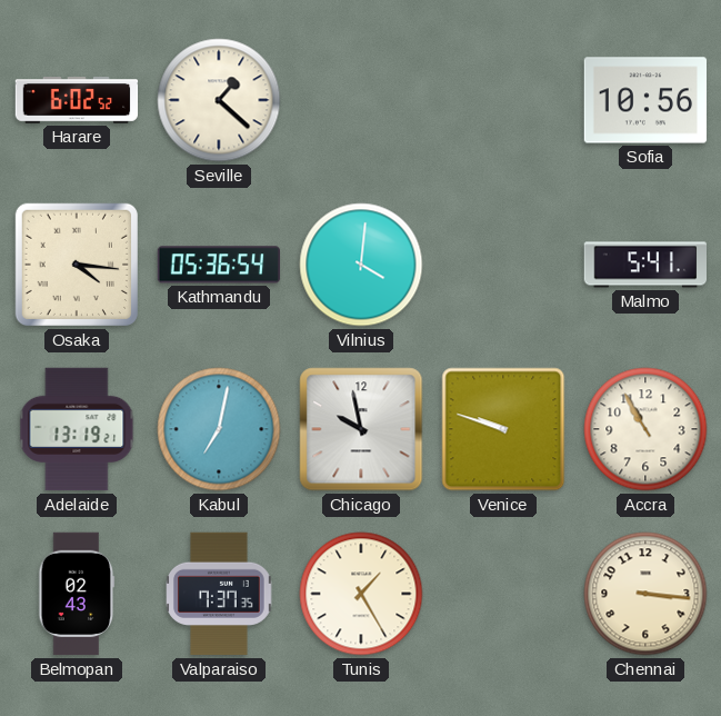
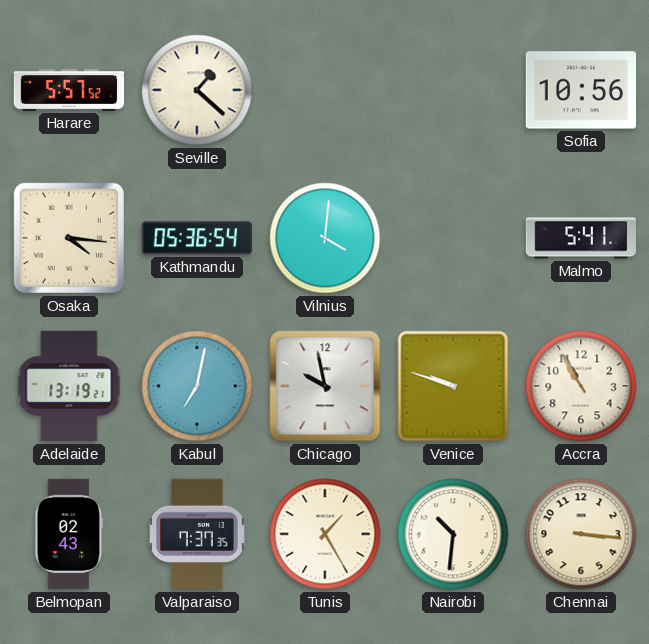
Harare: 6:02 -> 5:57 (69, 90)
Nairobi: none -> 10:31 (453, 534)
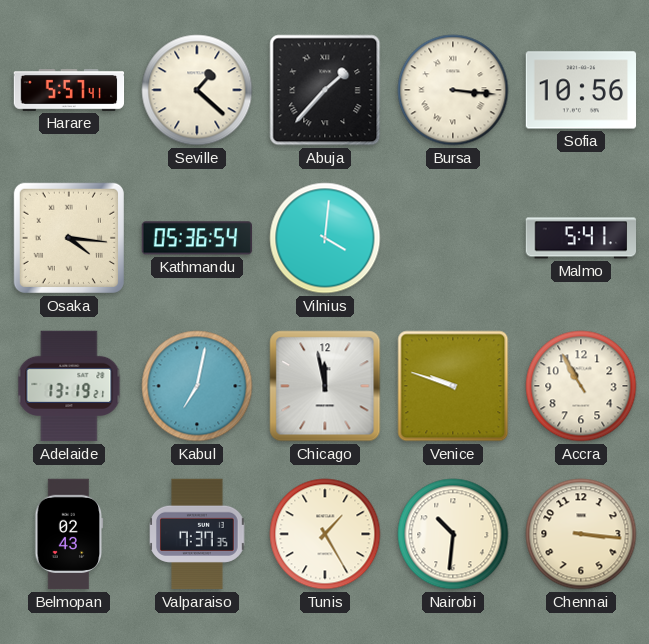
Harare: 5:57:52 -> 5:57:41 (69, 90)
Abuja: none -> 1:37 (325, 90)
Bursa: none -> 3:16 (453, 90)
Chicago: 9:58 -> 11:58 (325, 386)
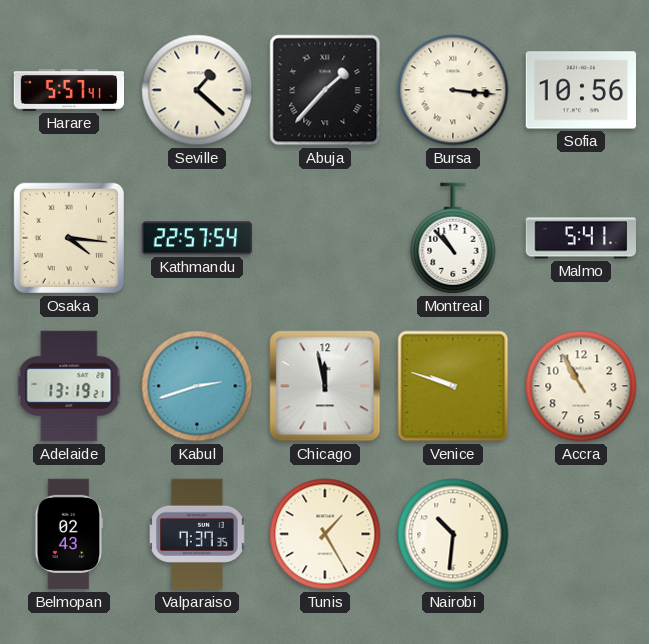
Kathmandu: 05:36 -> 22:57 (196, 238)
Vilnius: 4:01 -> none (325, 238)
Montreal: none -> 10:53 (453, 238)
Kabul: 7:02 -> 2:42 (197, 386)
Chennai: 3:16 -> none (581, 534)
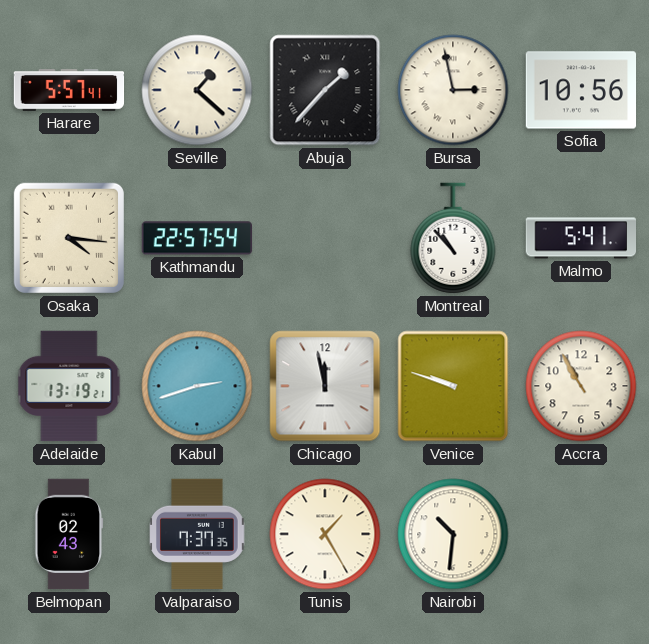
Bursa: 3:16 -> 2:58 (453, 90)
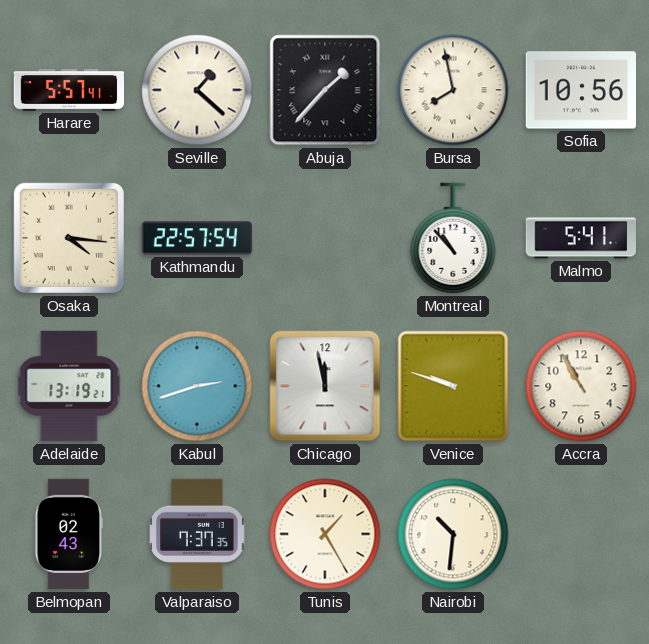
Bursa: 2:58 -> 7:58 (453, 90)
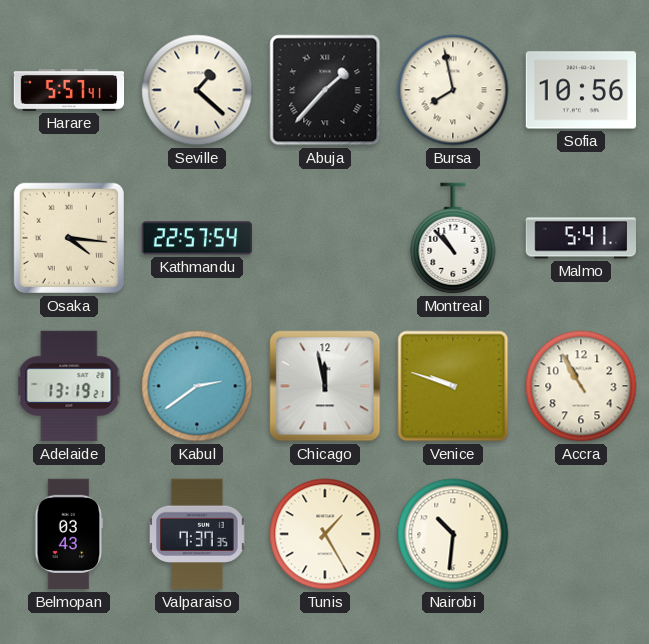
Kabul: 2:42 -> 2:39 (197, 386)
Belmopan: 02:43 -> 03:43 (69, 534)
